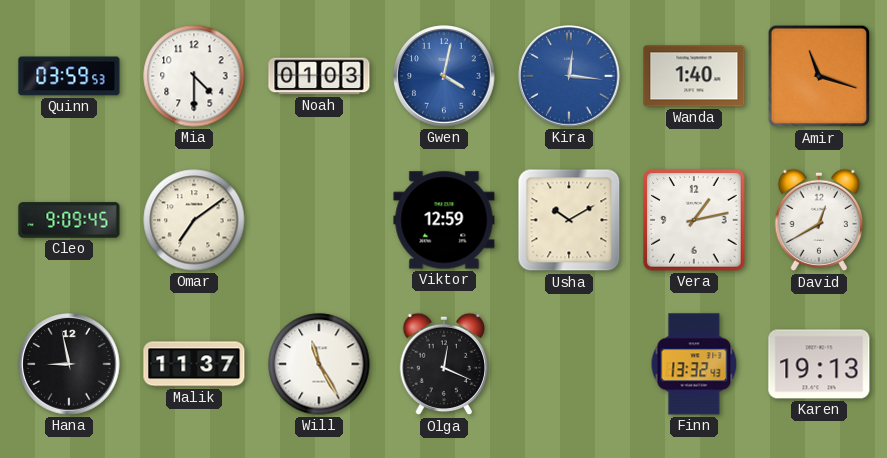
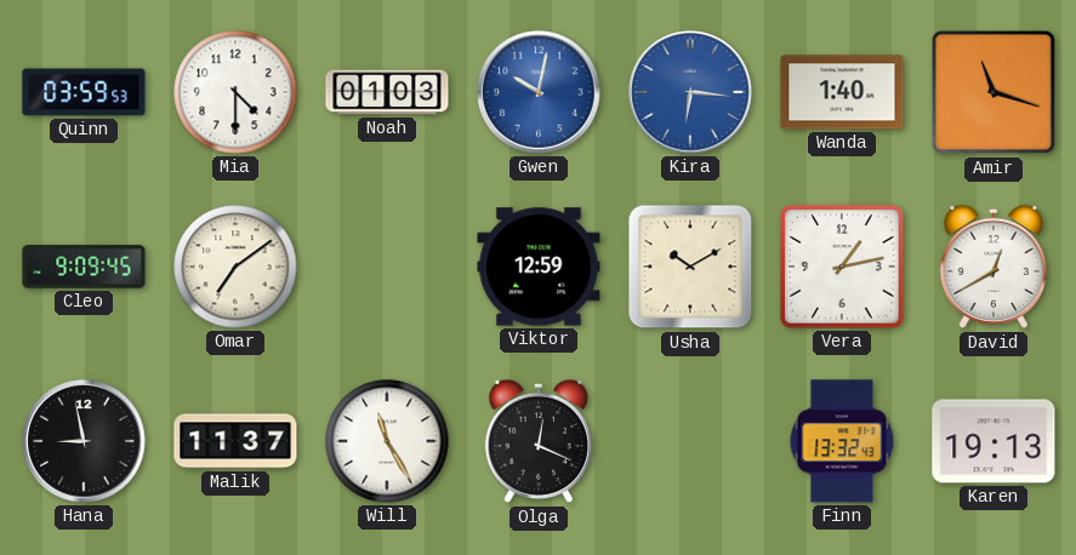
Gwen: 4:02 -> 10:02 (539, 92)
Kira: 12:16 -> 6:16 (690, 92)
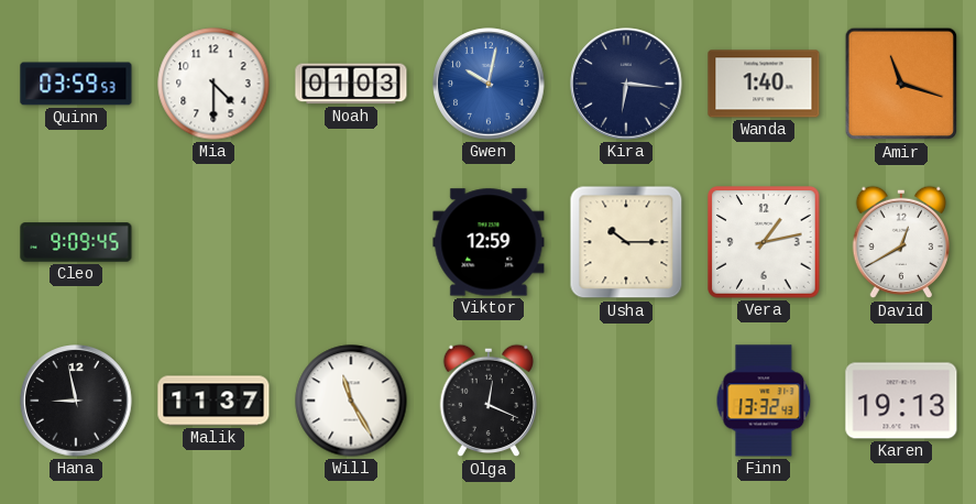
Kira dial: blue -> navy (626, 84)
Omar: 7:09 -> none (235, 267)
Usha: 10:10 -> 10:15 (626, 242)
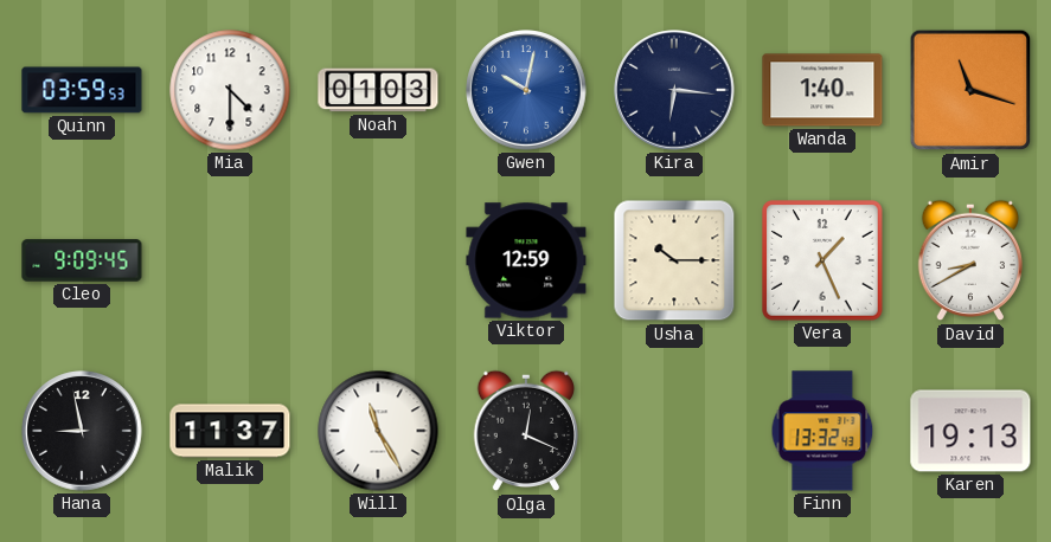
Vera: 1:13 -> 1:26 (822, 260)
David: 12:40 -> 8:40 (969, 260)
